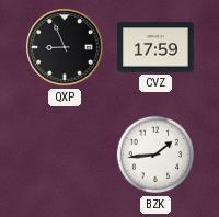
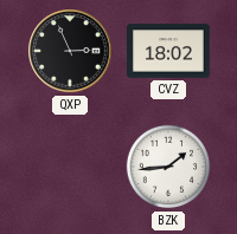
QXP: 8:56 -> 2:56 (70, 51)
CVZ: 17:59 -> 18:02 (169, 51)
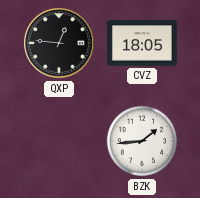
QXP: 2:56 -> 12:46 (59, 43)
CVZ: 18:02 -> 18:05 (143, 43)
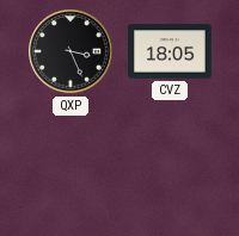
QXP: 12:46 -> 3:26 (71, 51)
BZK: 1:44 -> none (142, 141)
